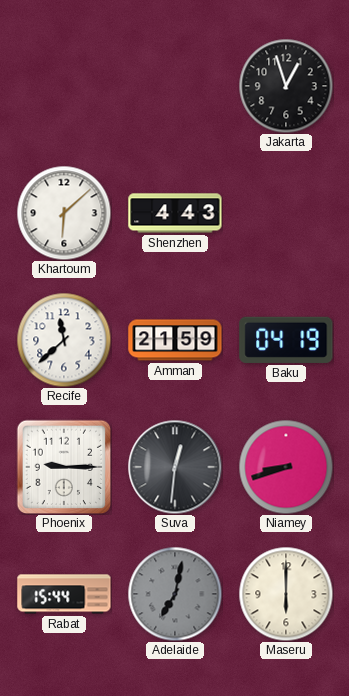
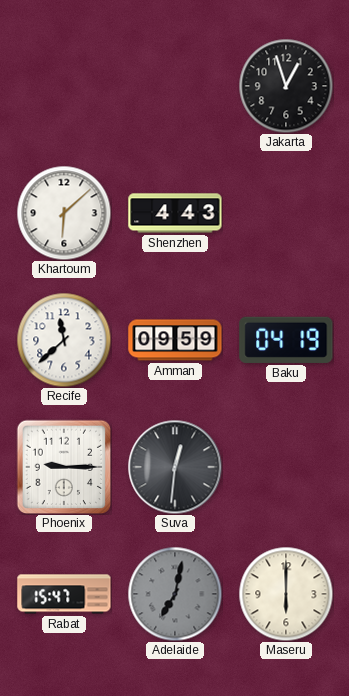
Amman: 21:59 -> 09:59 (175, 340)
Niamey: 8:42 -> none (286, 467)
Rabat: 15:44 -> 15:47 (64, 594)
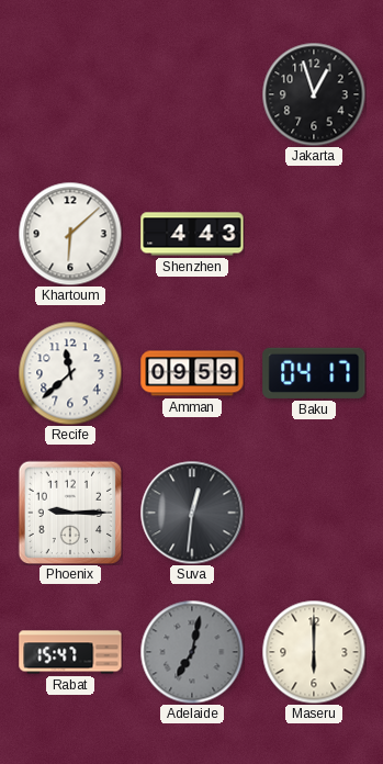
Baku: 04:19 -> 04:17 (314, 373)
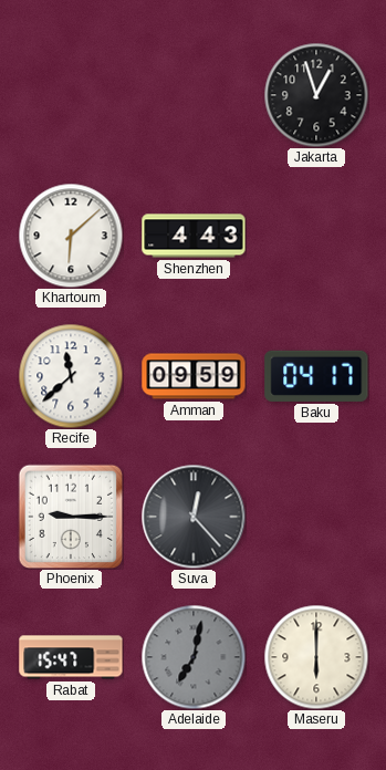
Suva: 12:31 -> 12:23 (194, 517)
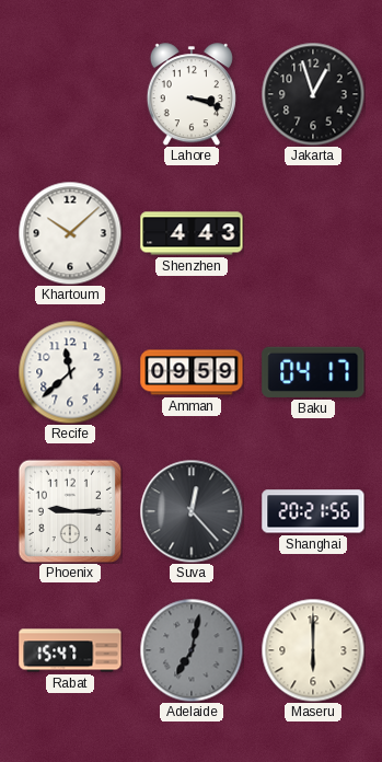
Lahore: none -> 3:18 (192, 94)
Khartoum: 6:08 -> 10:08 (70, 233)
Shanghai: none -> 20:21 (313, 511)
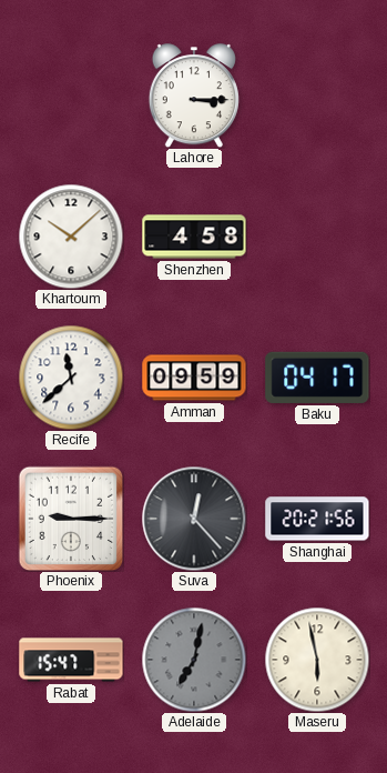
Lahore: 3:18 -> 3:15 (194, 96)
Jakarta: 12:57 -> none (313, 94)
Shenzhen: 4:43 -> 4:58 (194, 237)
Maseru: 6:00 -> 5:58 (317, 660)
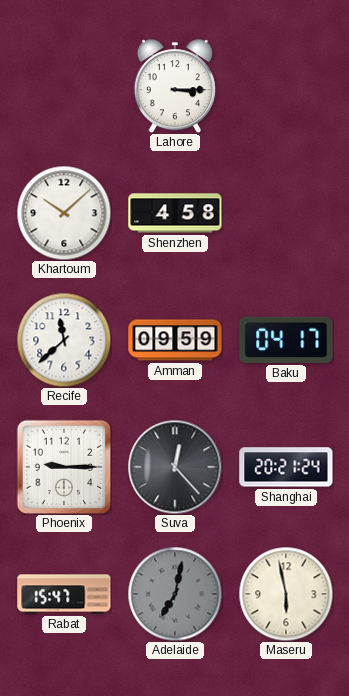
Shanghai: 20:21:56 -> 20:21:24 (286, 467)
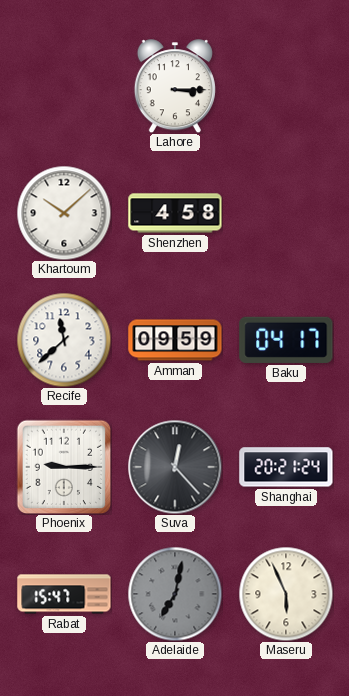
Maseru: 5:58 -> 5:56 (286, 594)
